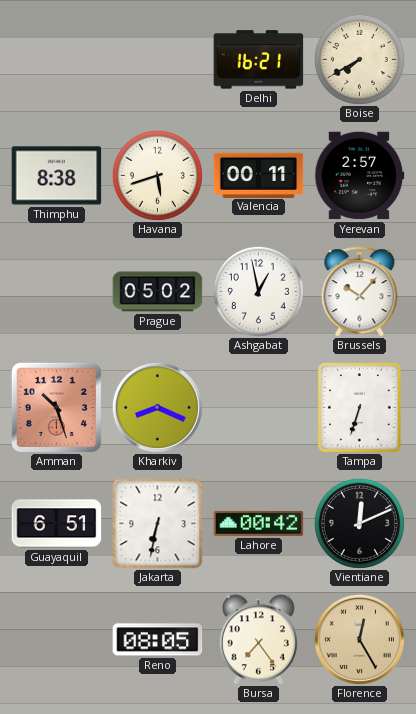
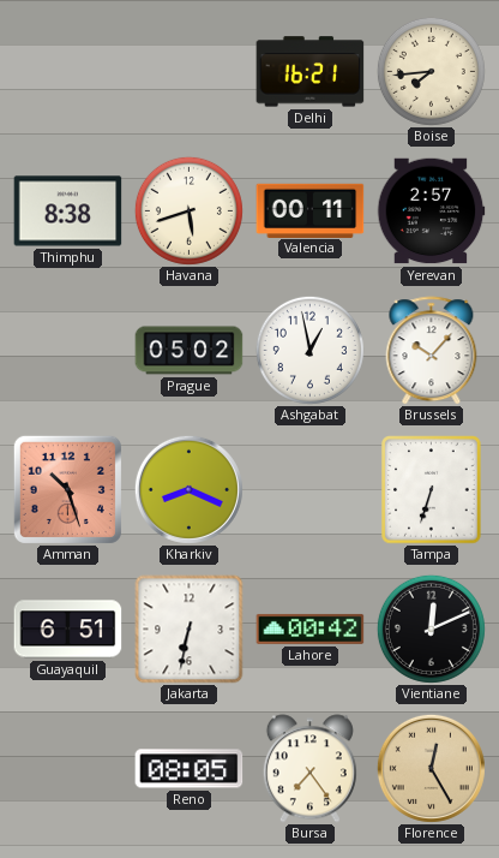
Boise: 7:40 -> 7:44 (431, 71)
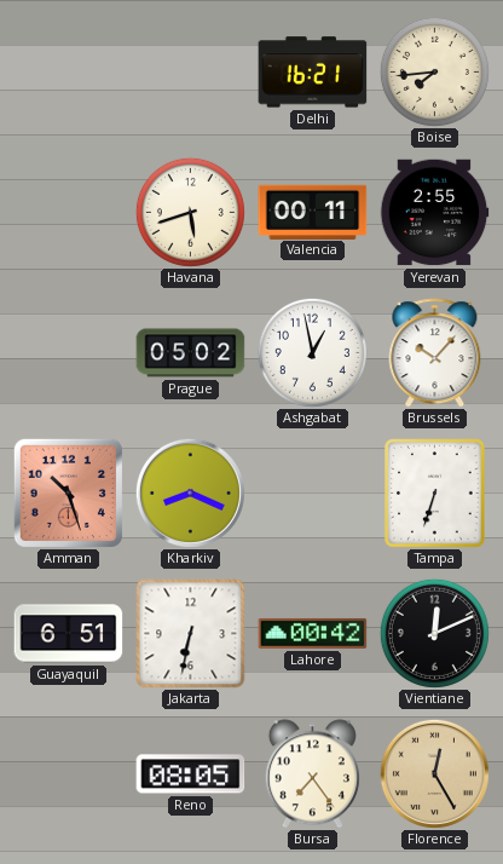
Thimphu: 8:38 -> none (68, 211)
Yerevan: 2:57 -> 2:55 (434, 213)
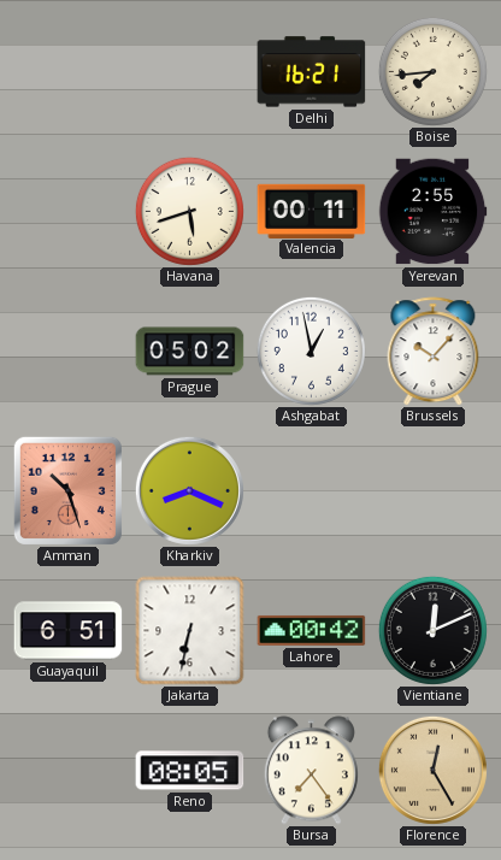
Tampa: 6:33 -> none (435, 494)
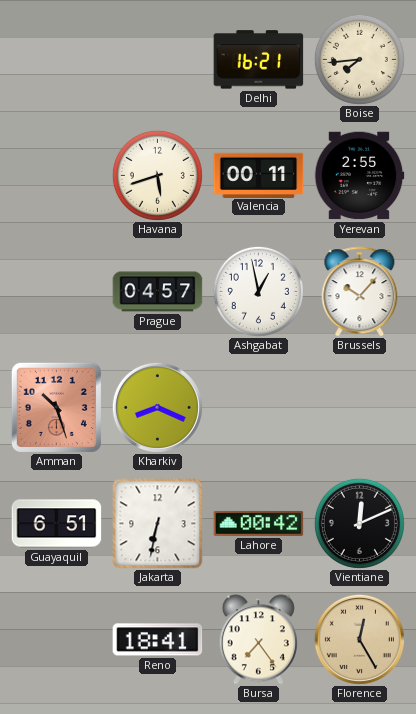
Prague: 05:02 -> 04:57 (158, 292)
Reno: 08:05 -> 18:41 (158, 640)
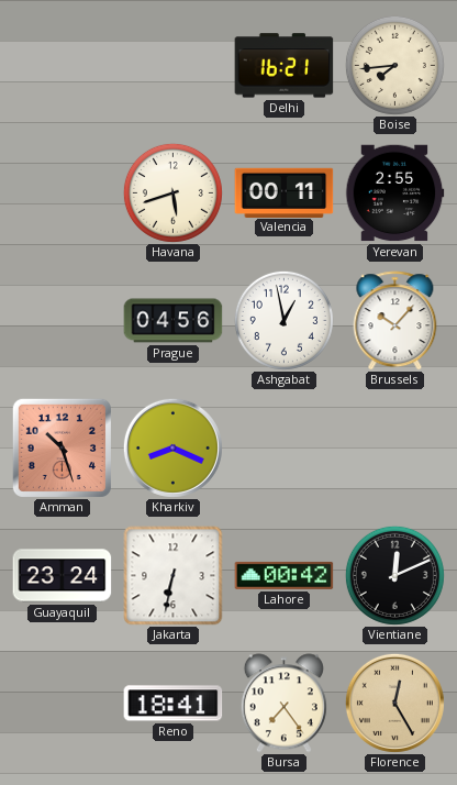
Prague: 04:57 -> 04:56 (174, 321)
Guayaquil: 6:51 -> 23:24 (63, 576)
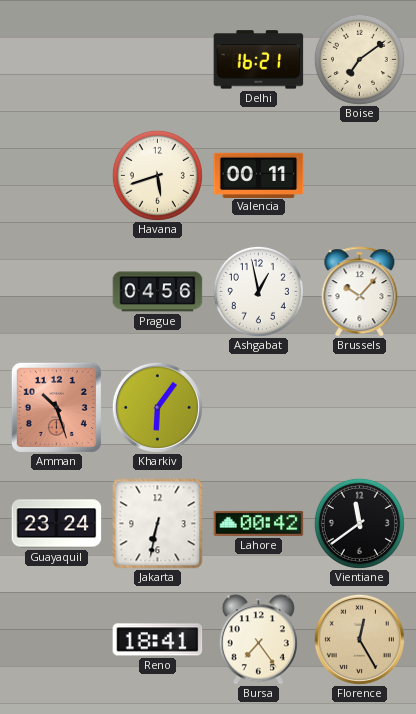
Boise: 7:44 -> 7:09 (359, 59)
Yerevan: 2:55 -> none (394, 194)
Kharkiv: 8:19 -> 6:06 (157, 407)
Vientiane: 12:11 -> 11:39 (359, 523)
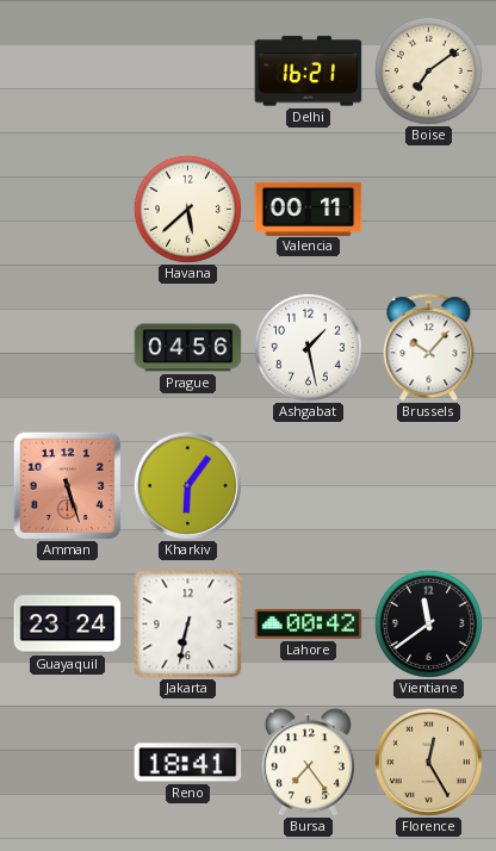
Havana: 5:42 -> 5:38 (187, 209)
Ashgabat: 12:58 -> 1:28 (308, 347)
Amman: 10:27 -> 5:27 (67, 485)
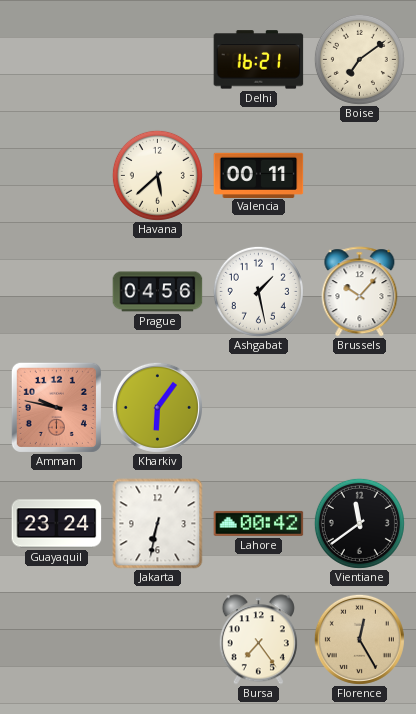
Amman: 5:27 -> 9:47 (56, 407)
Reno: 18:41 -> none (188, 763)
